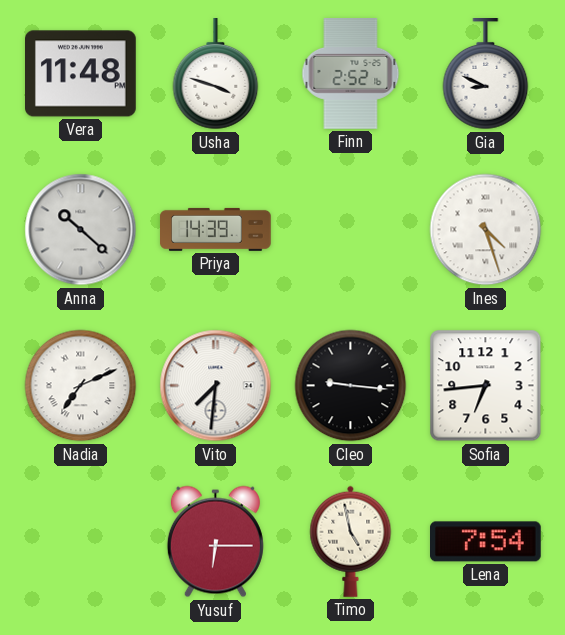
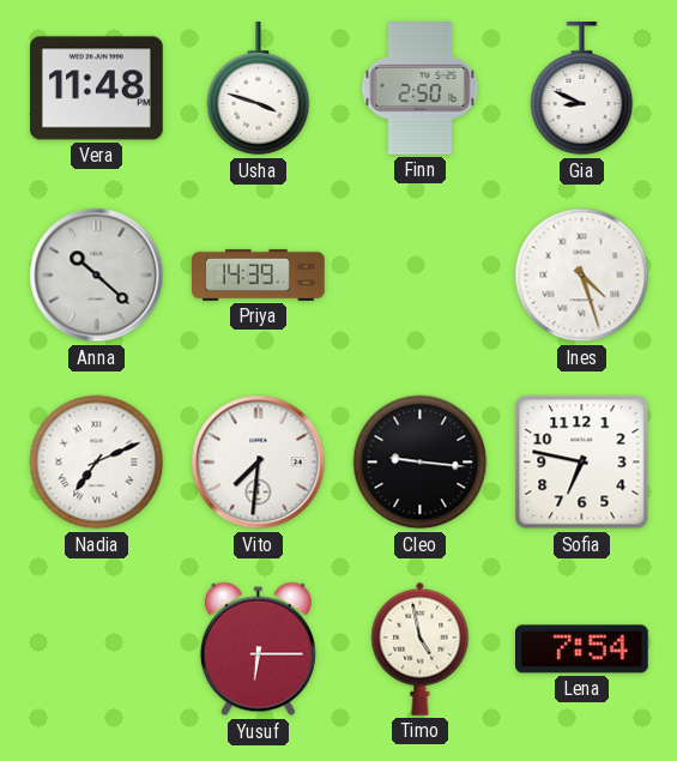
Finn: 2:52 -> 2:50 (421, 89)
Sofia: 6:44 -> 6:47 (582, 463)
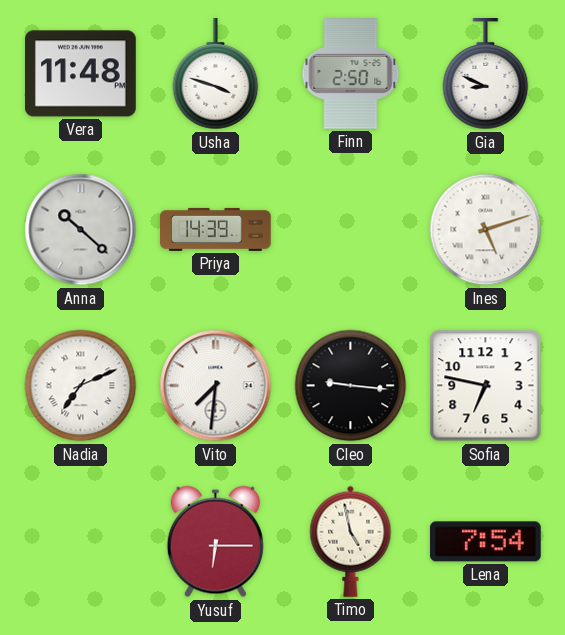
Ines: 4:27 -> 5:12 (486, 230)
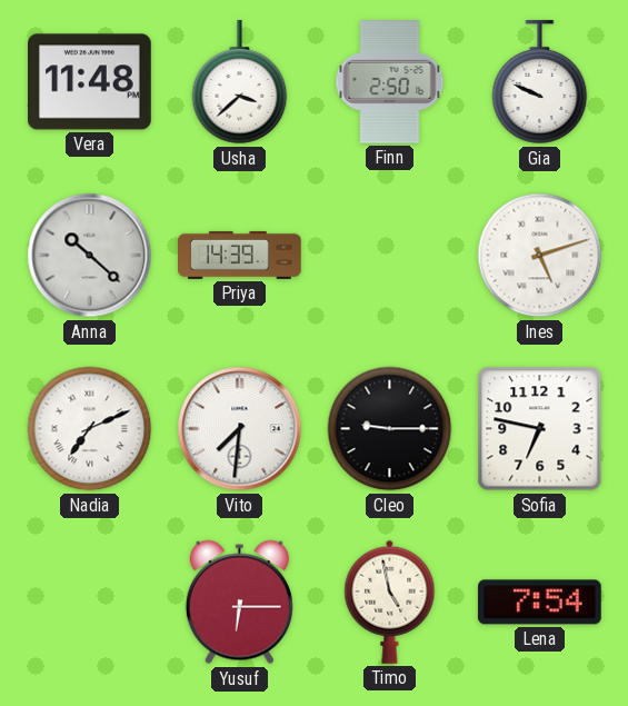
Usha: 3:48 -> 3:38 (240, 82)
Gia: 8:49 -> 9:49 (540, 82)
Cleo: 9:16 -> 9:15 (390, 429)
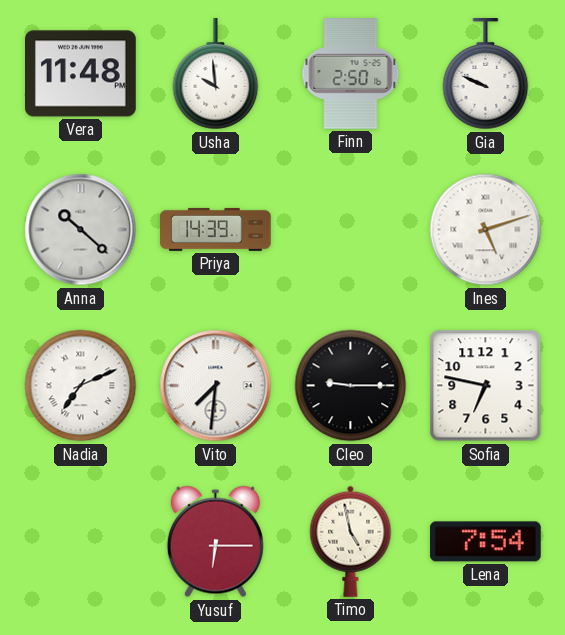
Usha: 3:38 -> 9:59 (216, 74)
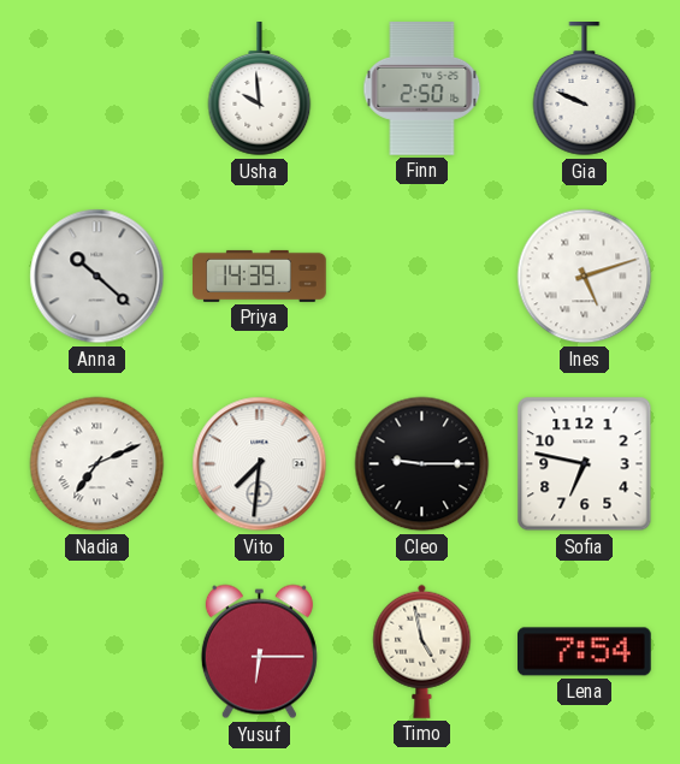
Vera: 11:48 -> none (81, 74)
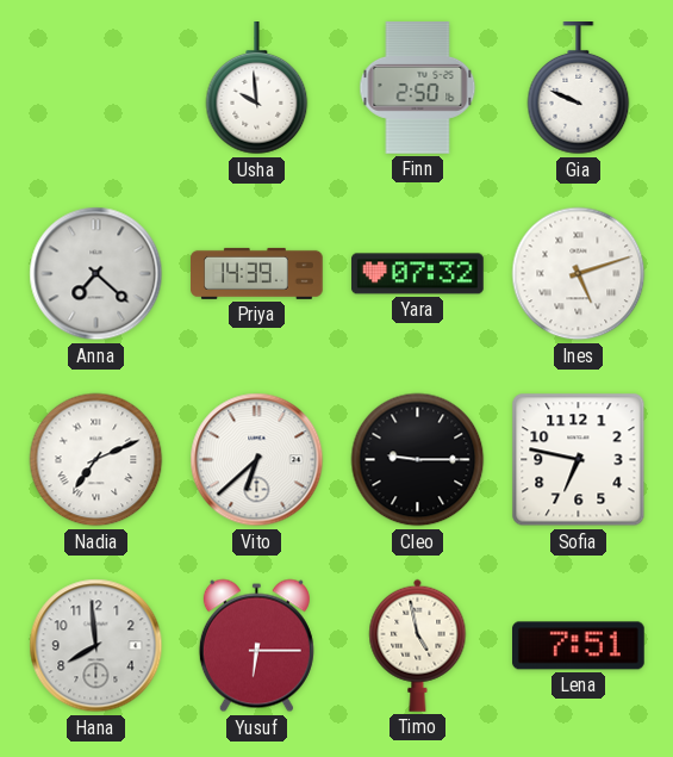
Anna: 10:22 -> 7:22 (96, 274)
Yara: none -> 07:32 (418, 274)
Vito: 7:31 -> 6:38 (257, 460)
Hana: none -> 7:59 (96, 646)
Lena: 7:54 -> 7:51 (579, 646)
